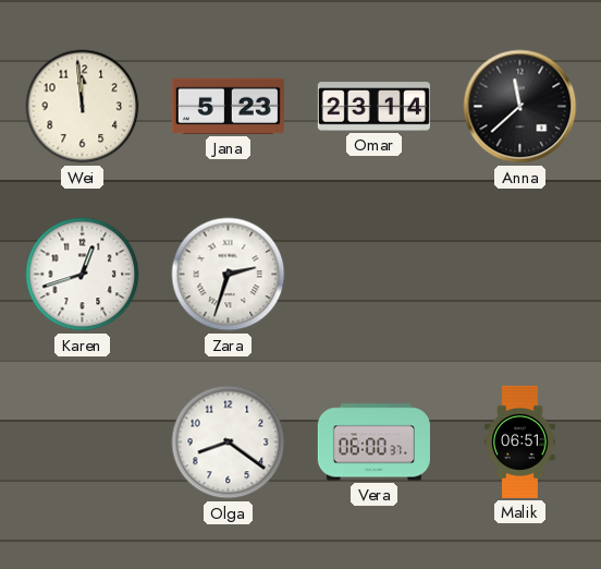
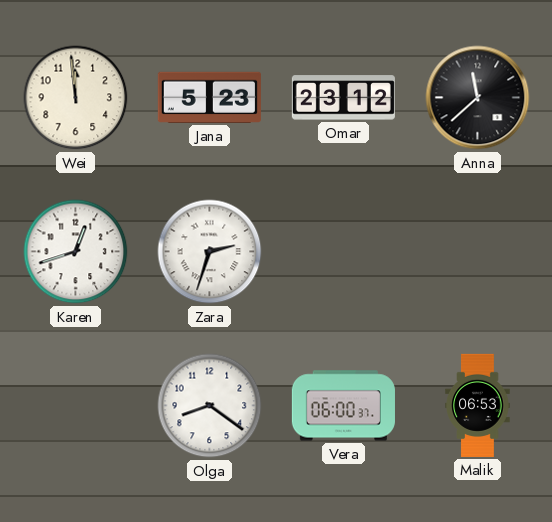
Omar: 23:14 -> 23:12 (343, 98)
Malik: 06:51 -> 06:53 (478, 405)
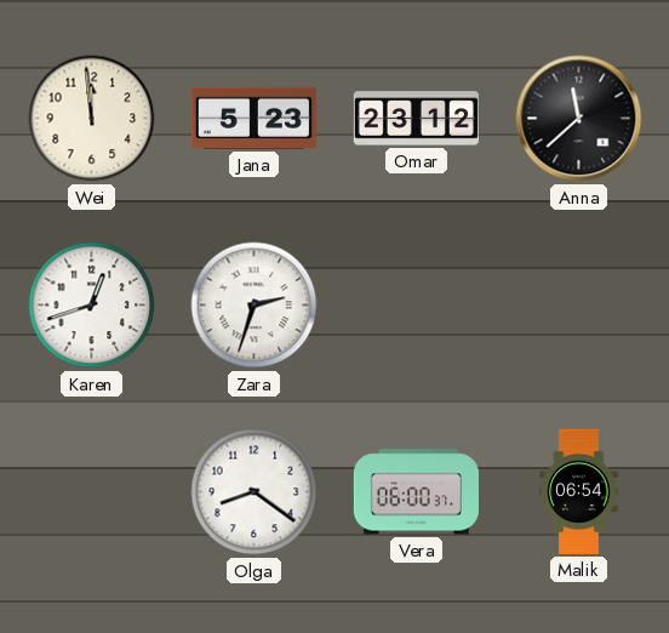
Malik: 06:53 -> 06:54 (579, 491)
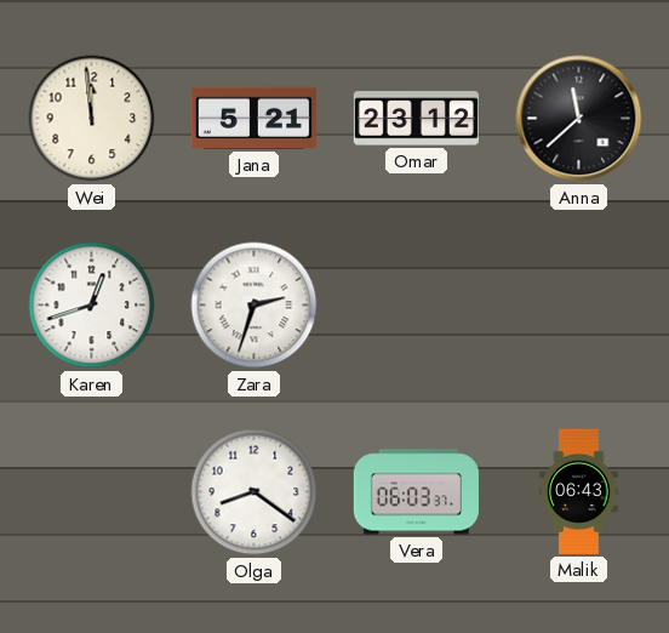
Jana: 5:23 -> 5:21 (253, 118)
Vera: 06:00 -> 06:03 (416, 492)
Malik: 06:54 -> 06:43 (579, 491)
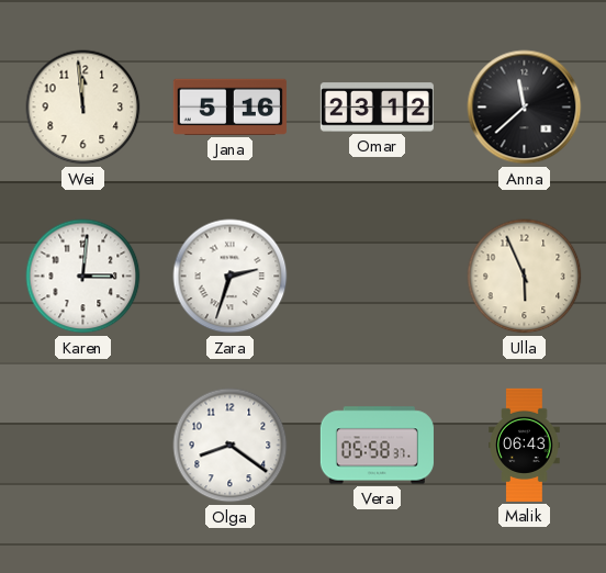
Jana: 5:21 -> 5:16 (229, 106)
Karen: 12:42 -> 3:01 (83, 277)
Ulla: none -> 5:56 (525, 277)
Vera: 06:03 -> 05:58 (377, 446)
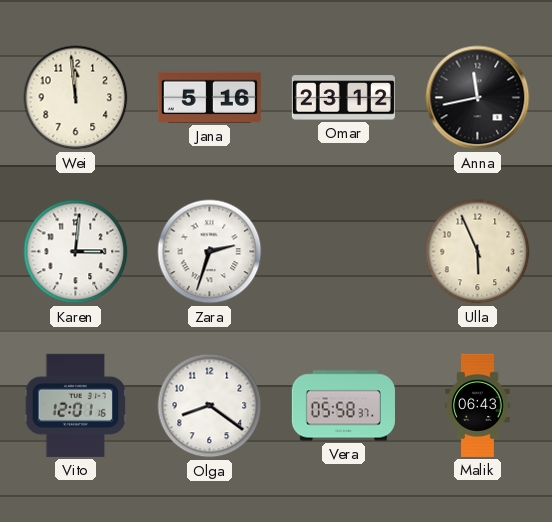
Anna: 11:38 -> 11:43 (478, 98)
Vito: none -> 12:01 (76, 405)
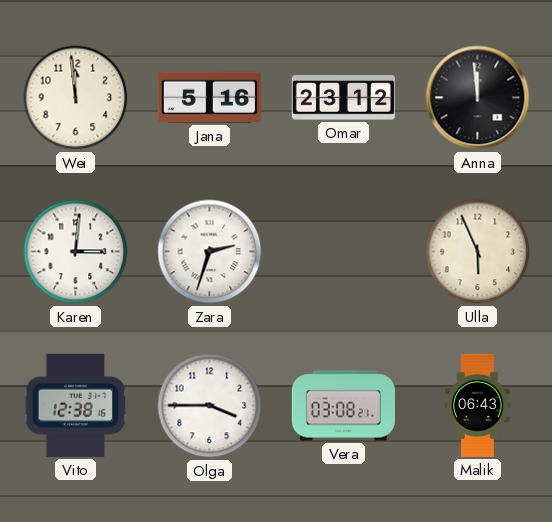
Anna: 11:43 -> 11:59 (478, 98)
Vito: 12:01 -> 12:38 (76, 405)
Olga: 8:21 -> 3:45 (210, 406)
Vera: 05:58 -> 03:08 (343, 406)
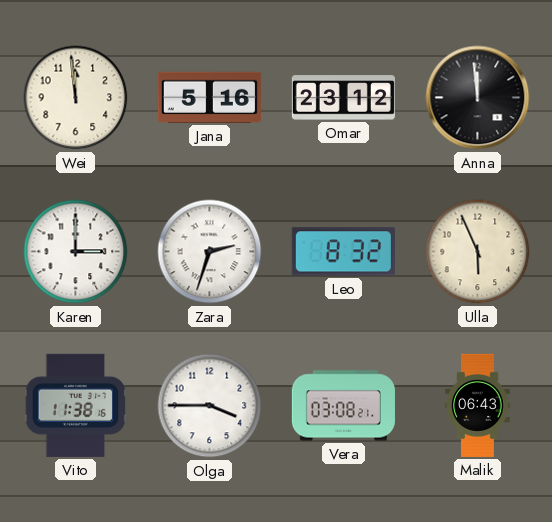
Karen: 3:01 -> 3:00 (76, 252)
Leo: none -> 8:32 (343, 252)
Vito: 12:38 -> 11:38 (76, 405)
